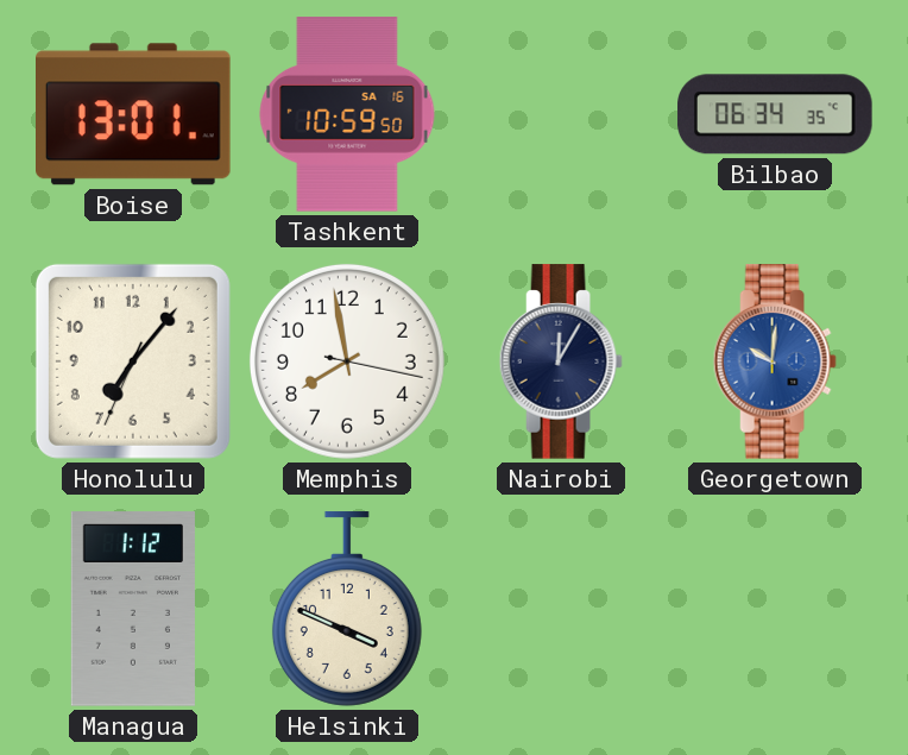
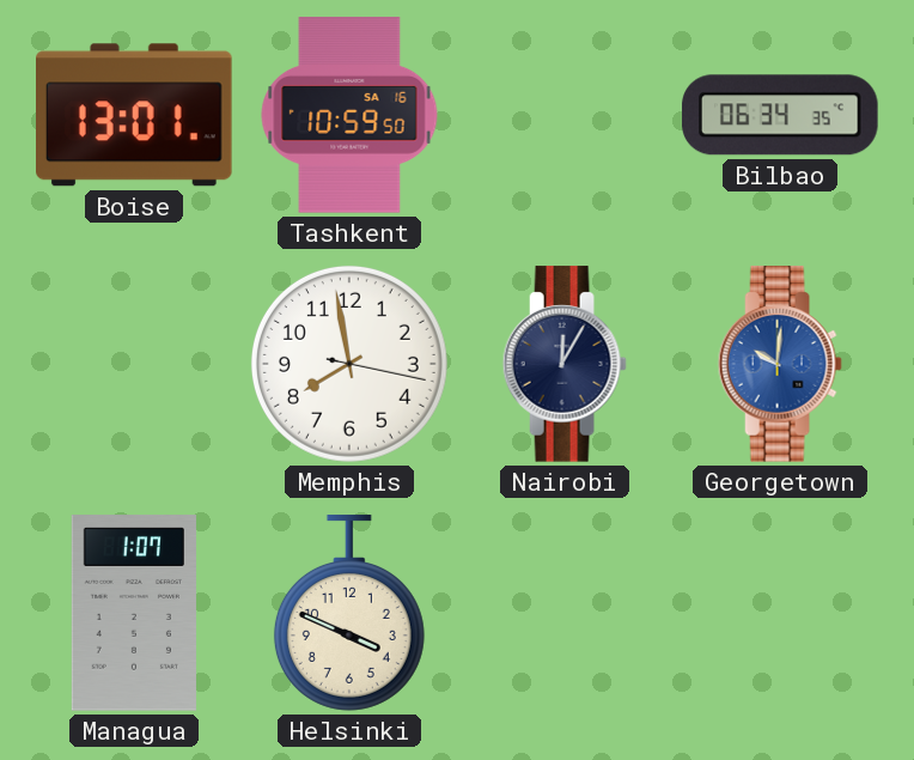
Honolulu: 7:06 -> none (133, 361)
Managua: 1:12 -> 1:07 (134, 613)
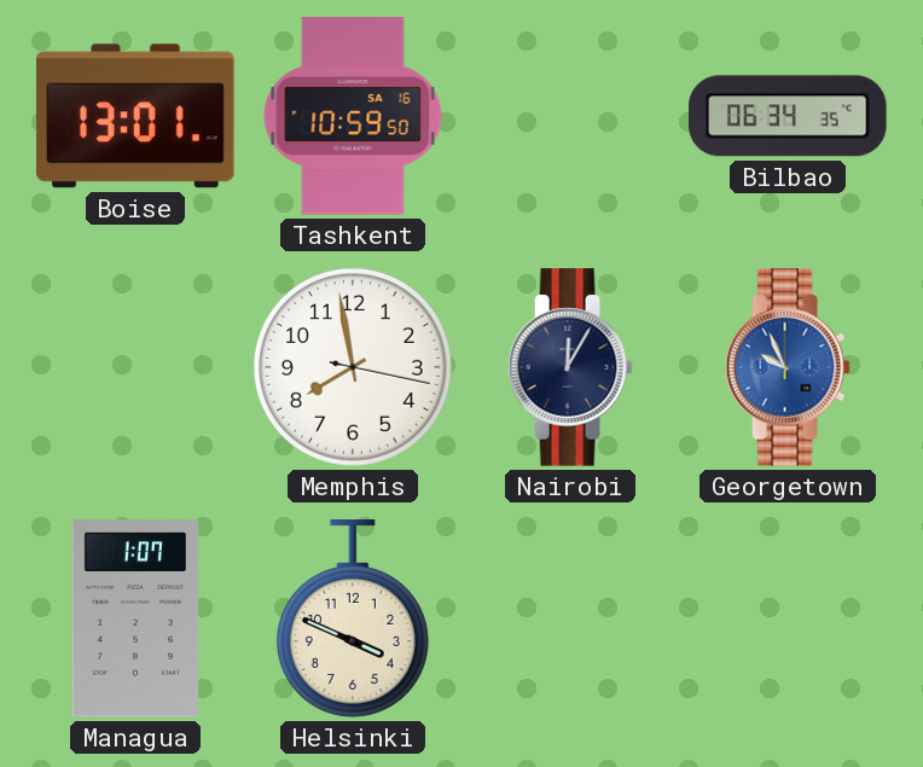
Georgetown: 10:01 -> 9:56 (788, 367)
